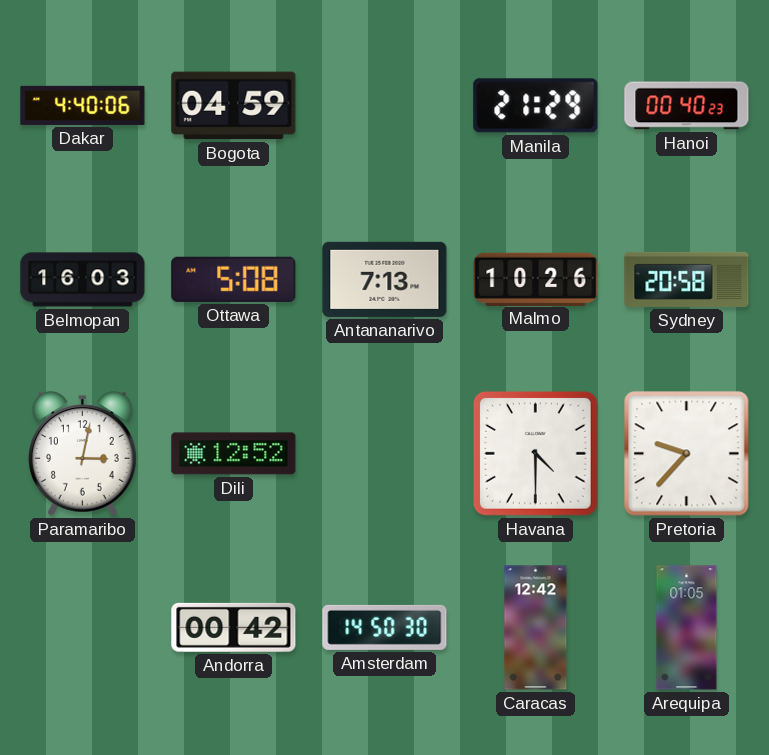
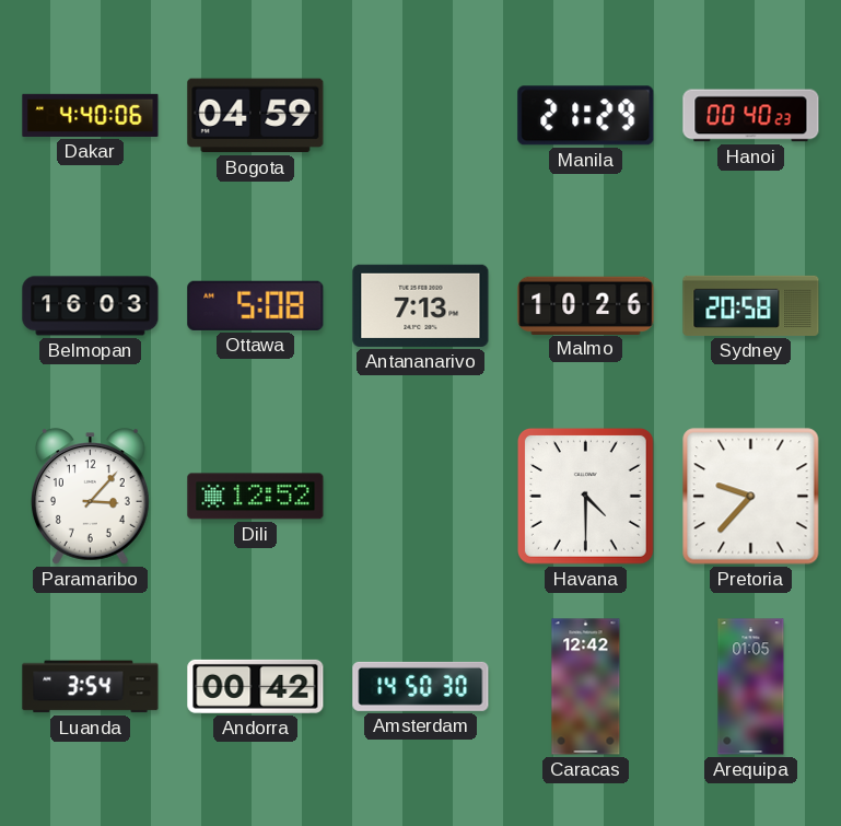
Paramaribo: 3:02 -> 3:07 (91, 497)
Luanda: none -> 3:54 (91, 687)
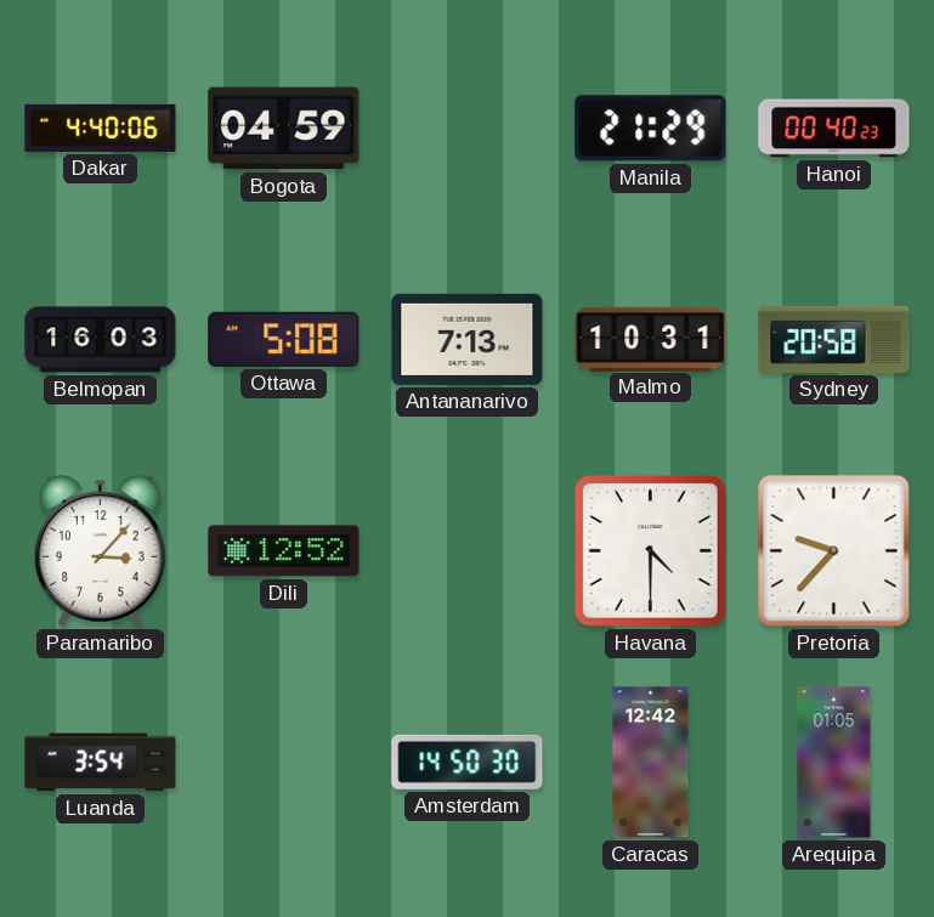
Malmo: 10:26 -> 10:31 (651, 339)
Andorra: 00:42 -> none (256, 686)
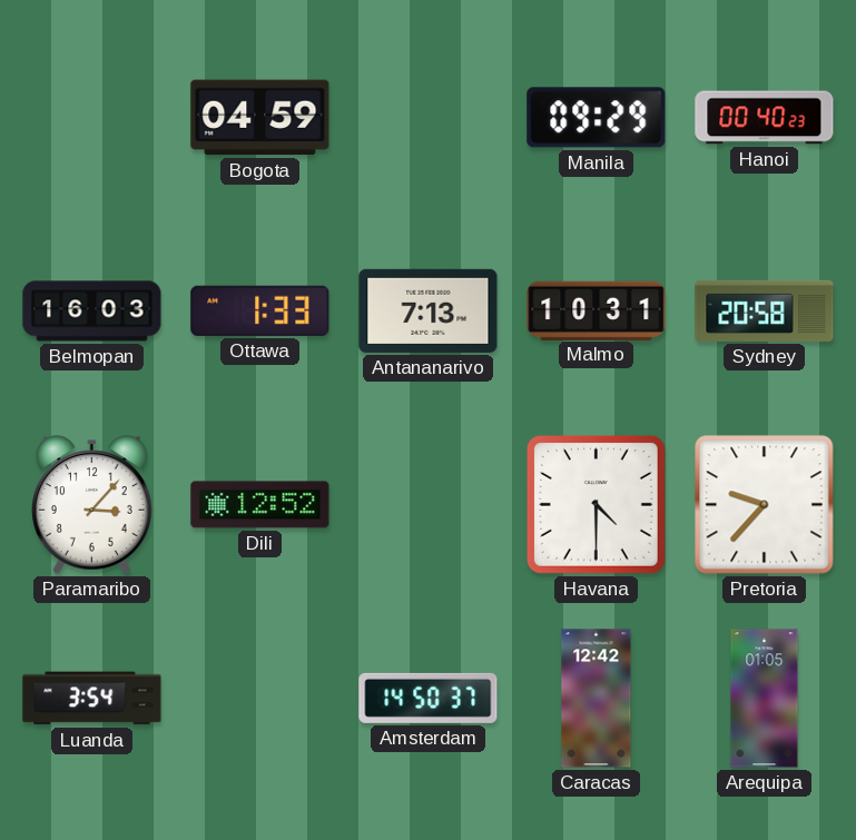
Dakar: 4:40 -> none (101, 128)
Manila: 21:29 -> 09:29 (597, 118)
Ottawa: 5:08 -> 1:33 (260, 310)
Amsterdam: 14:50:30 -> 14:50:37 (429, 698)
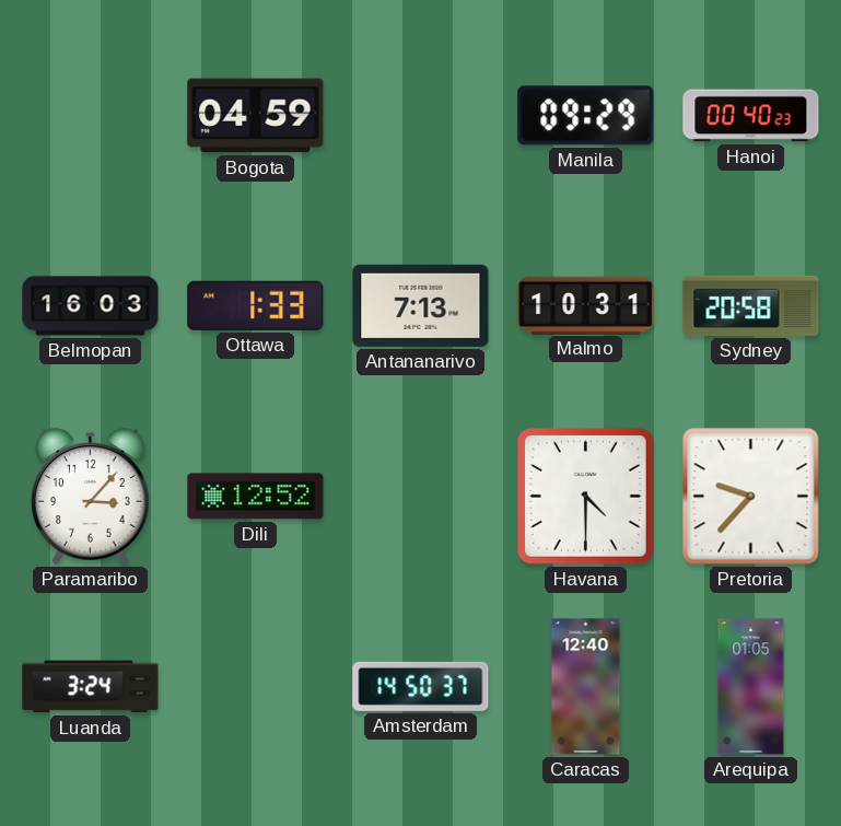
Luanda: 3:54 -> 3:24 (91, 687)
Caracas: 12:42 -> 12:40 (586, 687)
